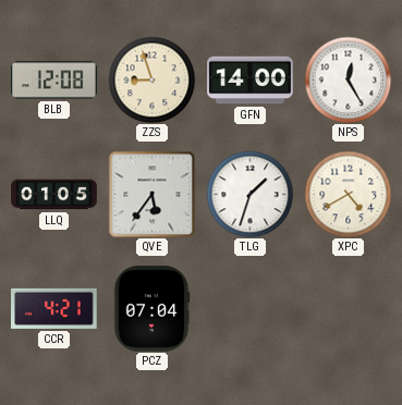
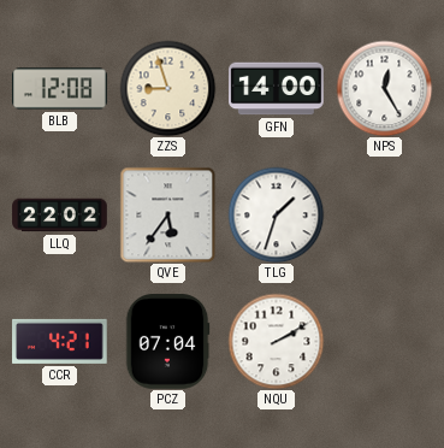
LLQ: 01:05 -> 22:02 (60, 216)
XPC: 4:40 -> none (348, 194)
NQU: none -> 2:10 (276, 341)
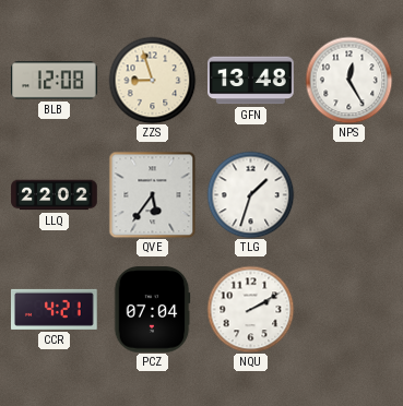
GFN: 14:00 -> 13:48 (251, 81)
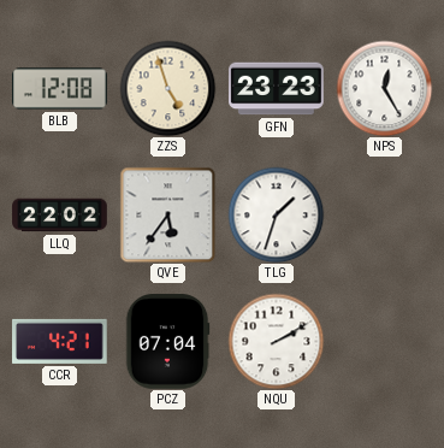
ZZS: 8:57 -> 4:57 (167, 88)
GFN: 13:48 -> 23:23 (277, 89)
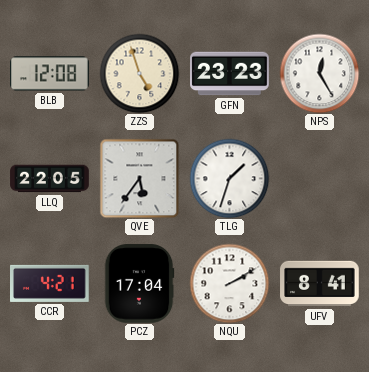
LLQ: 22:02 -> 22:05 (50, 179)
PCZ: 07:04 -> 17:04 (139, 284)
UFV: none -> 8:41 (320, 284)
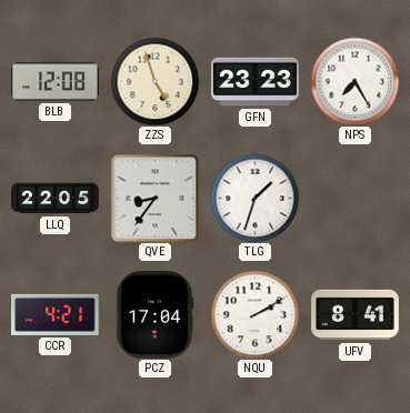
NPS: 12:25 -> 7:25 (354, 81)
QVE: 5:36 -> 8:36 (154, 198)
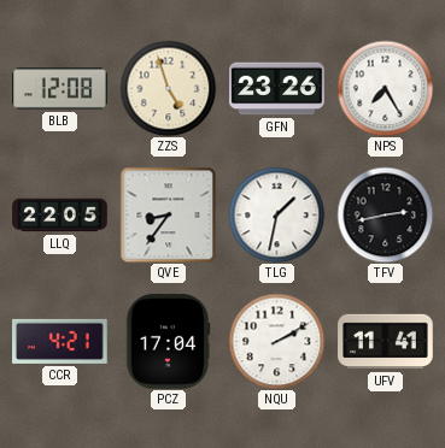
GFN: 23:23 -> 23:26 (277, 89)
TLG: 1:33 -> 1:32 (276, 214)
TFV: none -> 2:43 (385, 214)
UFV: 8:41 -> 11:41 (386, 342)
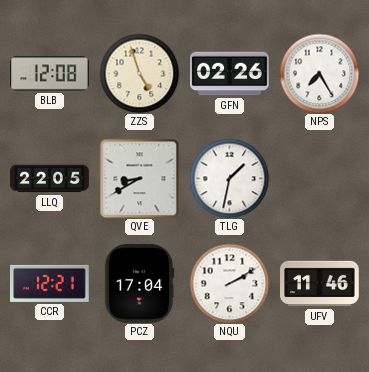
GFN: 23:26 -> 02:26 (230, 74)
QVE: 8:36 -> 8:40 (139, 178)
TFV: 2:43 -> none (385, 214)
CCR: 4:21 -> 12:21 (50, 283)
UFV: 11:41 -> 11:46 (320, 284)
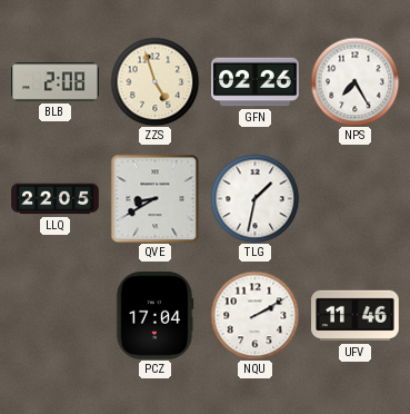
BLB: 12:08 -> 2:08 (56, 82)
CCR: 12:21 -> none (50, 283)
